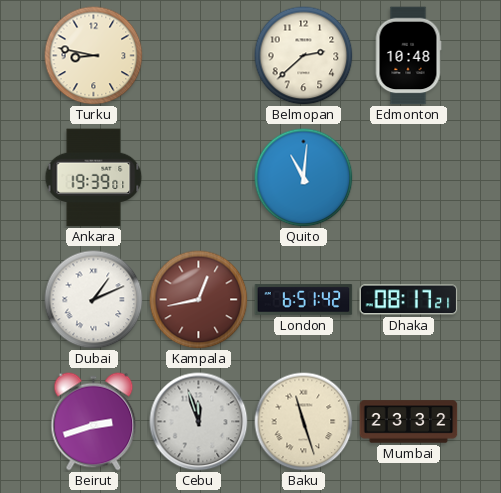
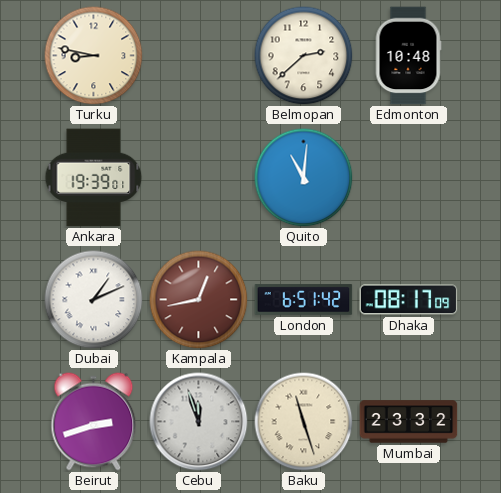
Dhaka: 08:17:21 -> 08:17:09 (409, 300)
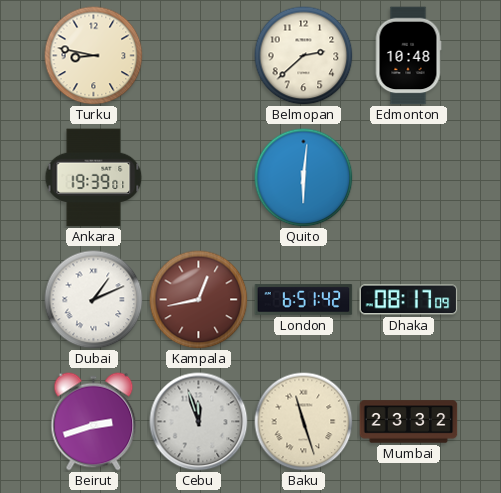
Quito: 11:01 -> 6:01 (304, 178)
